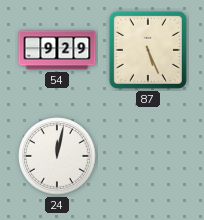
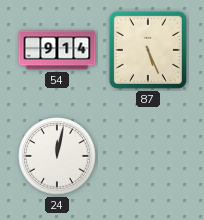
54: 9:29 -> 9:14 (57, 50)
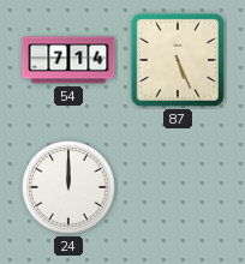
54: 9:14 -> 7:14 (68, 60)
24: 12:02 -> 12:00 (68, 187)
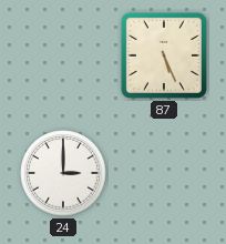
54: 7:14 -> none (68, 60)
24: 12:00 -> 3:00 (63, 173)
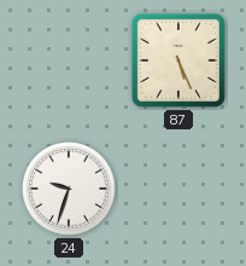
24: 3:00 -> 9:33 (69, 189)
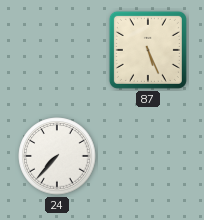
24: 9:33 -> 7:37 (57, 156)
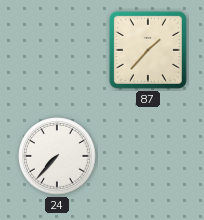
87: 5:26 -> 1:37 (148, 50)
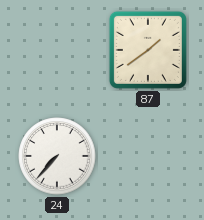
87: 1:37 -> 1:39 (148, 50)
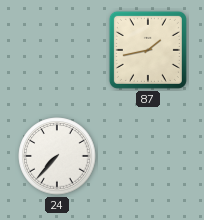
87: 1:39 -> 1:43 (148, 50)
